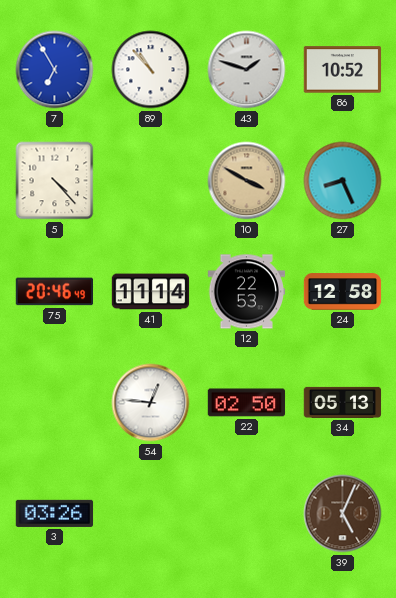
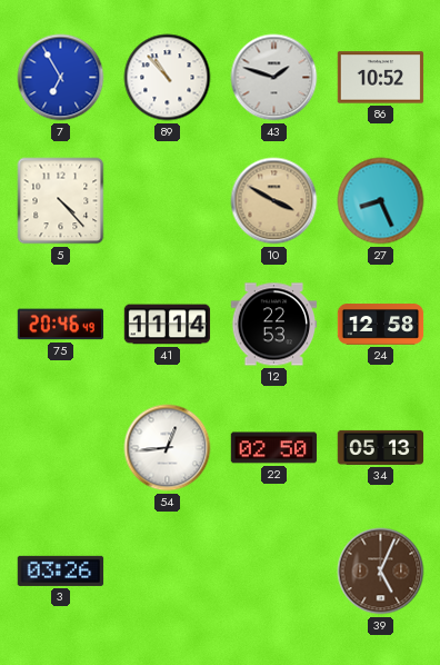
54: 12:46 -> 12:44 (168, 448)
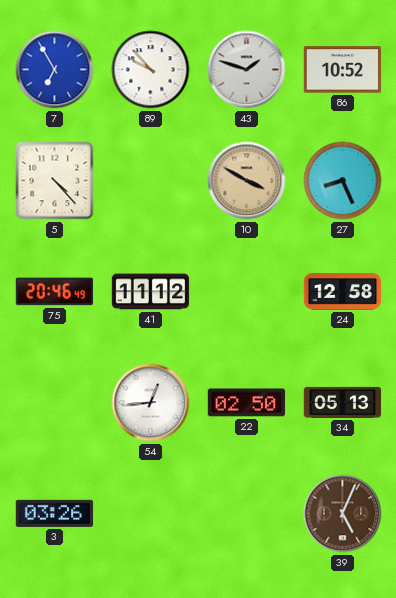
89: 10:53 -> 9:53 (151, 70)
41: 11:14 -> 11:12 (151, 292)
12: 22:53 -> none (274, 325)
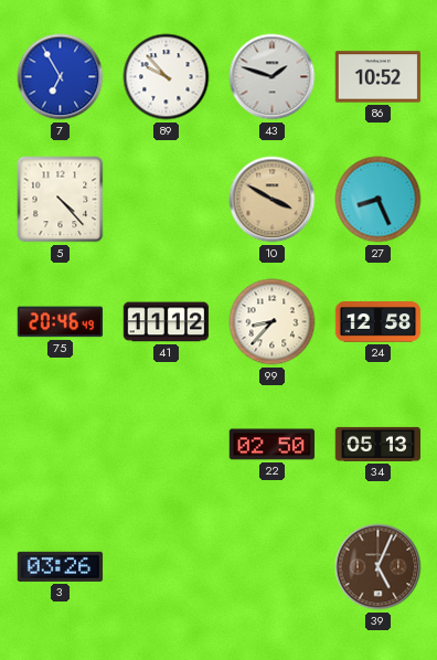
99: none -> 8:37 (273, 322)
54: 12:44 -> none (151, 403)
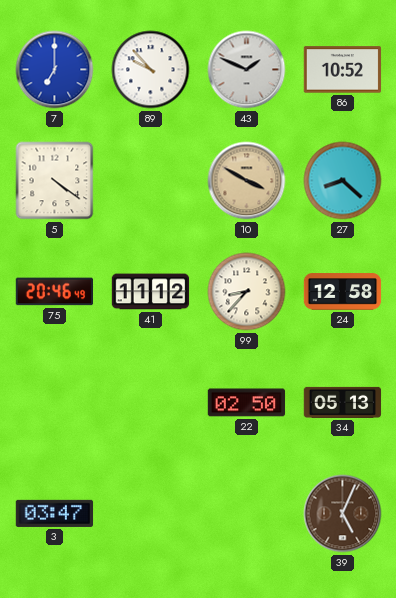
7: 6:55 -> 7:00 (55, 70)
43: 1:48 -> 1:49 (247, 70)
5: 4:23 -> 4:21 (55, 181)
27: 8:26 -> 8:22 (343, 181)
3: 03:26 -> 03:47 (55, 513)
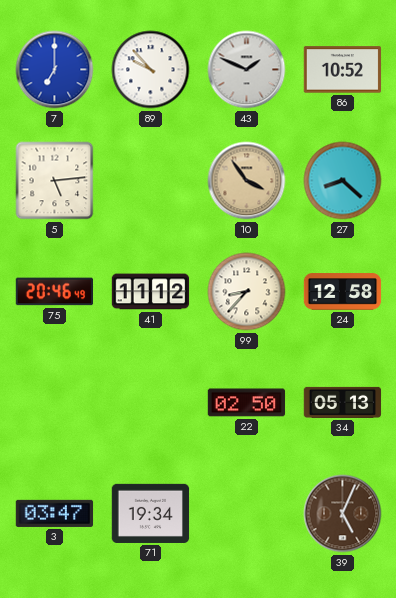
5: 4:21 -> 5:14 (55, 181)
10: 3:50 -> 3:54 (247, 181)
71: none -> 19:34 (151, 513)
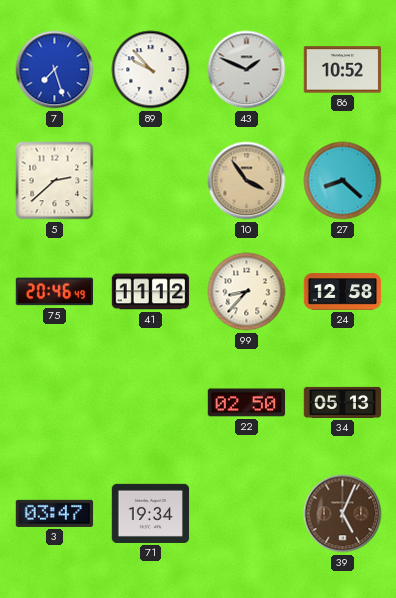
7: 7:00 -> 7:27 (55, 70)
5: 5:14 -> 2:38 (55, 181)
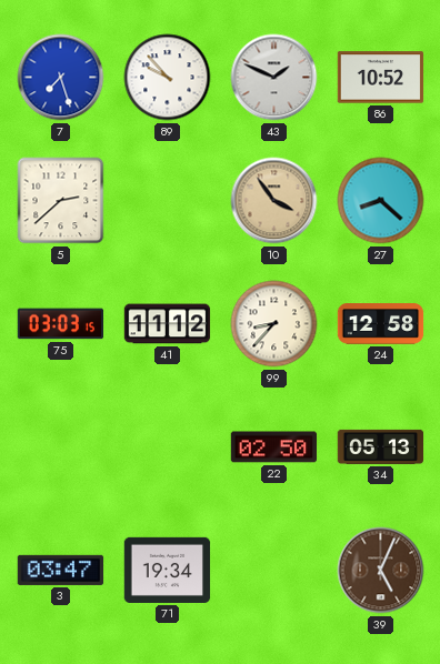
75: 20:46 -> 03:03 (60, 324)
